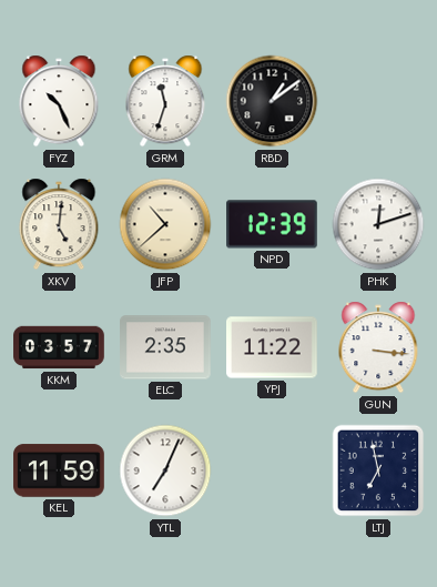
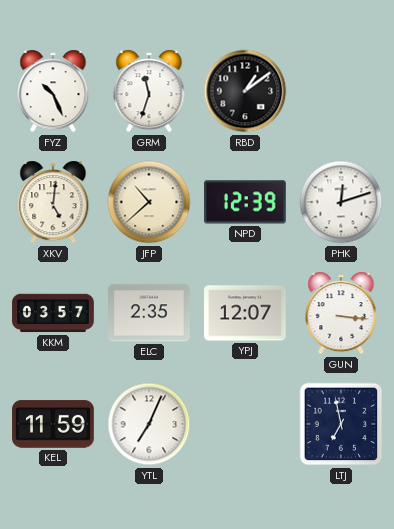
YPJ: 11:22 -> 12:07 (246, 313)
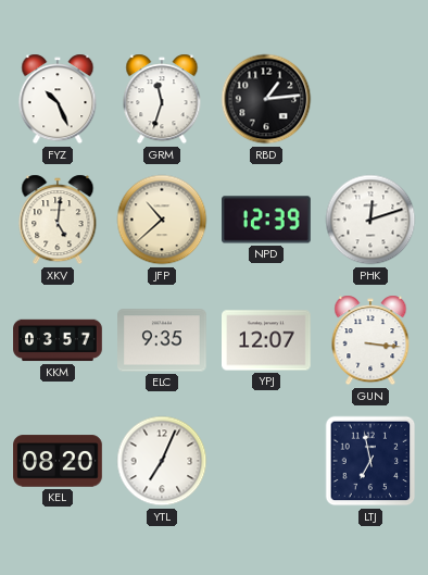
RBD: 1:09 -> 1:14 (266, 99)
ELC: 2:35 -> 9:35 (163, 340)
KEL: 11:59 -> 08:20 (58, 461)
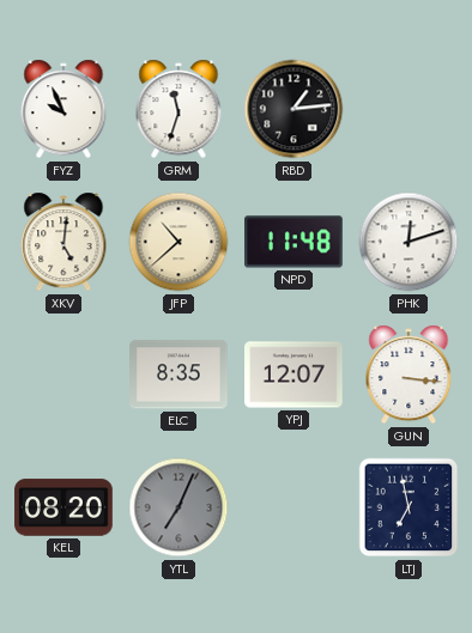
FYZ: 10:26 -> 9:56 (63, 109)
NPD: 12:39 -> 11:48 (295, 242)
KKM: 03:57 -> none (58, 340)
ELC: 9:35 -> 8:35 (180, 375)
YTL dial: white -> grey (178, 507)
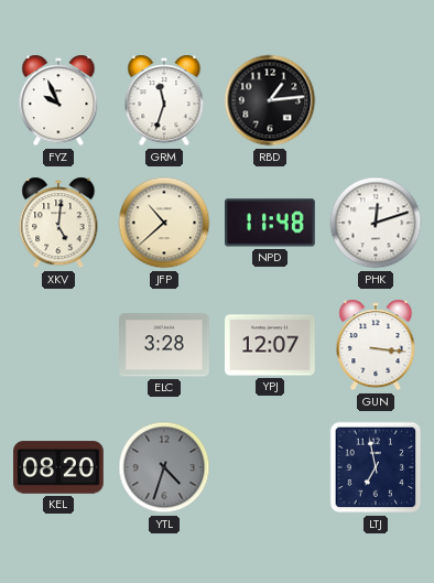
ELC: 8:35 -> 3:28 (165, 345)
YTL: 7:04 -> 4:33 (164, 467)
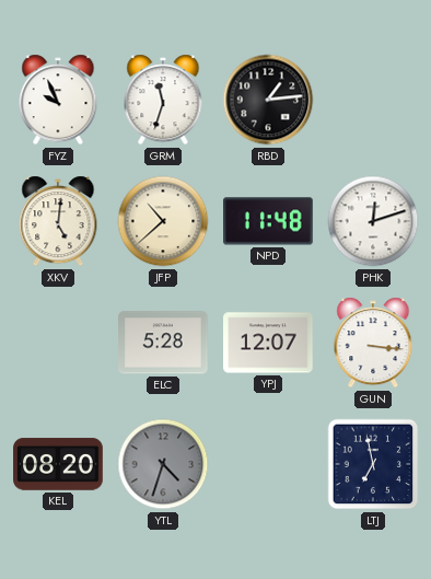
ELC: 3:28 -> 5:28 (164, 343)
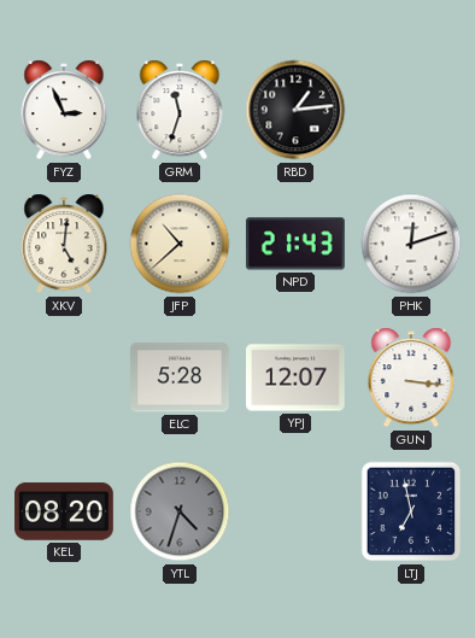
FYZ: 9:56 -> 2:56 (64, 110)
NPD: 11:48 -> 21:43 (297, 244)
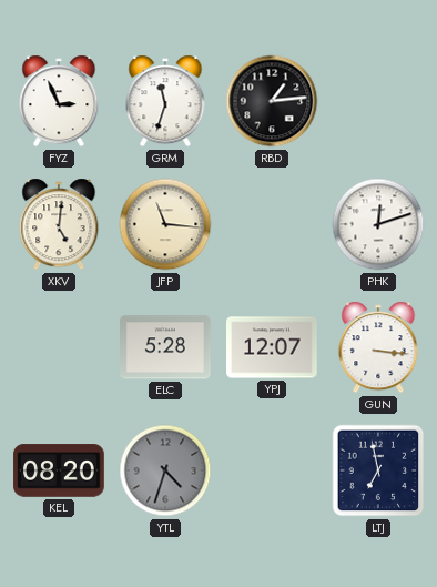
JFP: 10:38 -> 11:16 (165, 224)
NPD: 21:43 -> none (297, 244)
